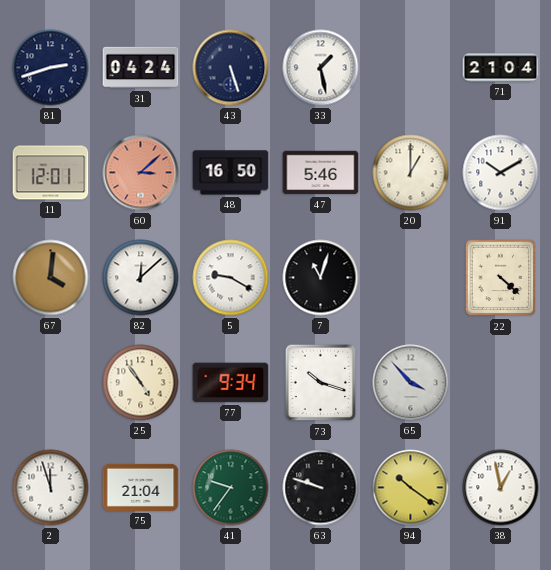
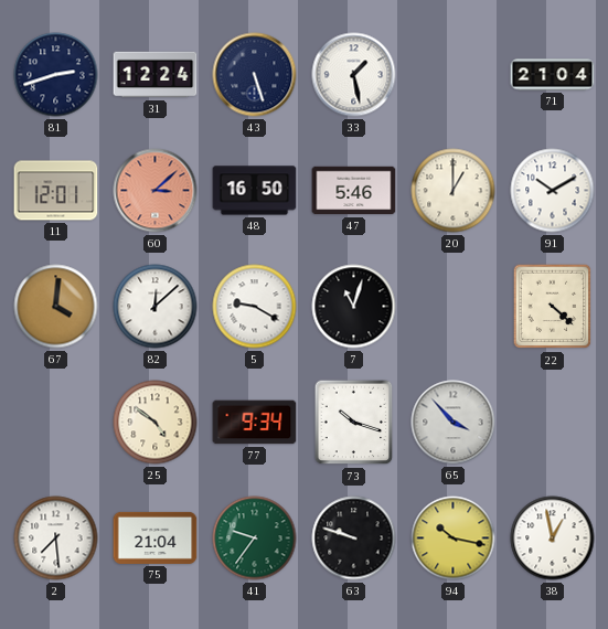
31: 04:24 -> 12:24 (156, 75)
25: 4:54 -> 4:51 (156, 423)
2: 11:57 -> 7:29 (56, 539)
94: 10:21 -> 10:17 (454, 539)
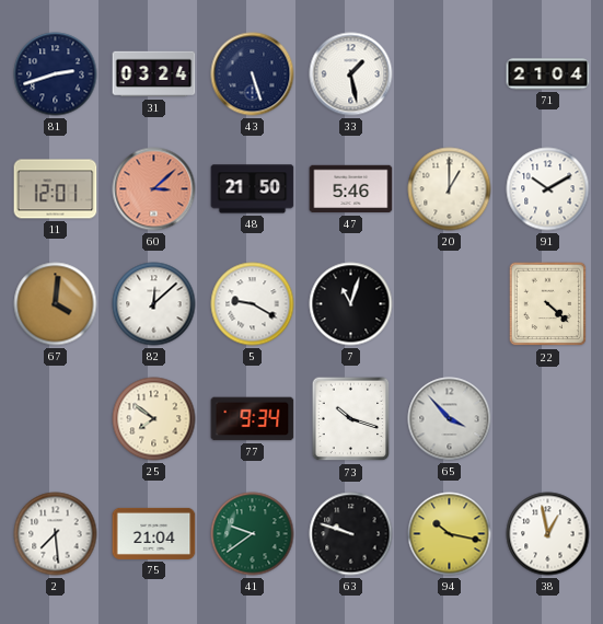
31: 12:24 -> 03:24 (154, 74)
48: 16:50 -> 21:50 (253, 189)
25: 4:51 -> 7:51 (154, 419)
41: 9:36 -> 9:39 (253, 534)
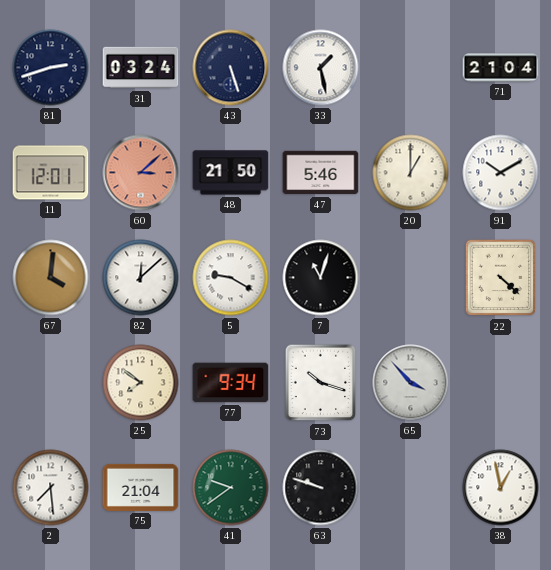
94: 10:17 -> none (450, 534)
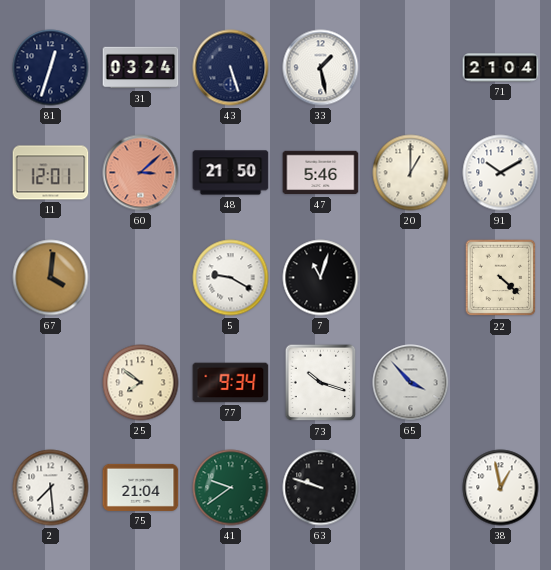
81: 2:42 -> 12:33 (51, 68)
82: 12:08 -> none (141, 278)
